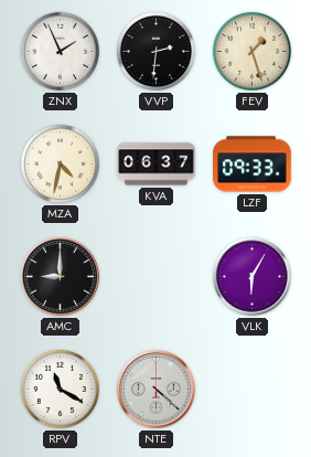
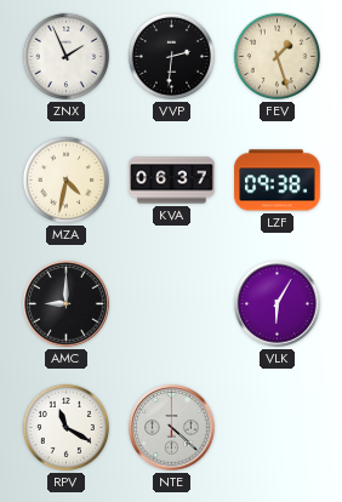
LZF: 09:33 -> 09:38 (278, 181)
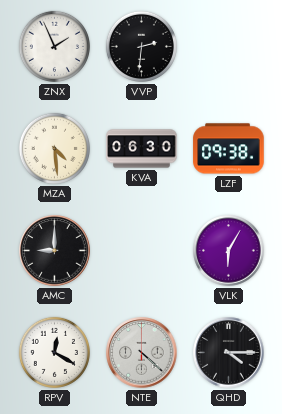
FEV: 1:27 -> none (277, 56)
MZA: 4:32 -> 4:29 (54, 148)
KVA: 06:37 -> 06:30 (142, 149)
RPV: 11:20 -> 12:20 (54, 352)
QHD: none -> 4:15 (229, 353)
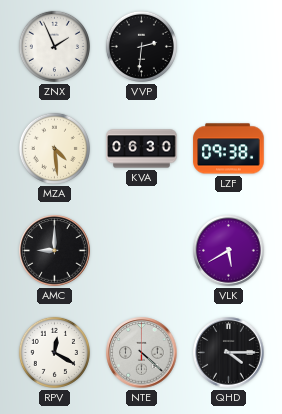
VLK: 6:05 -> 5:40 (229, 251)
